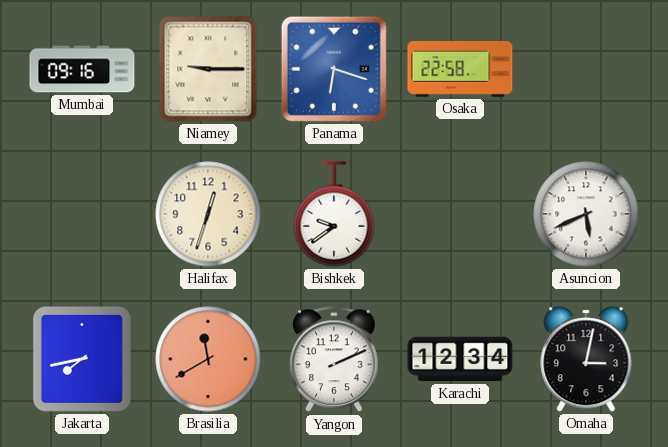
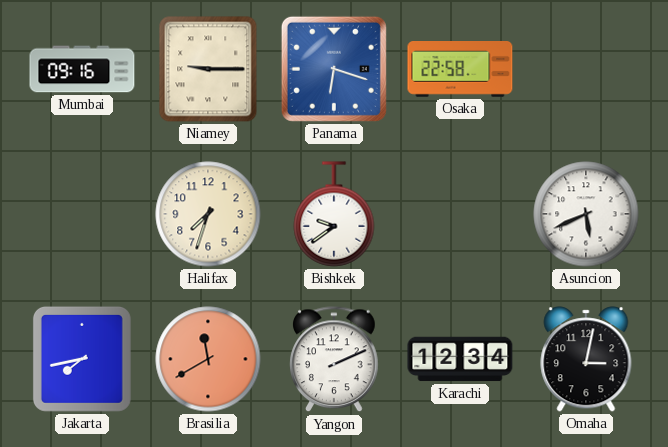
Halifax: 12:33 -> 7:33 (208, 214)
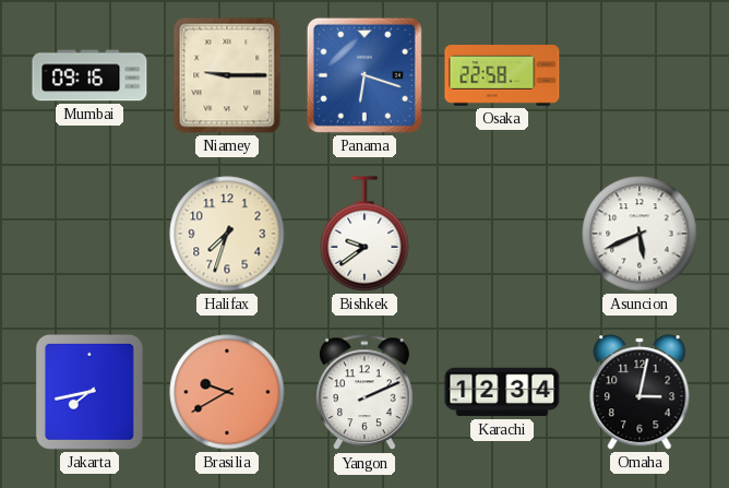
Brasilia: 11:40 -> 9:40 (227, 392)
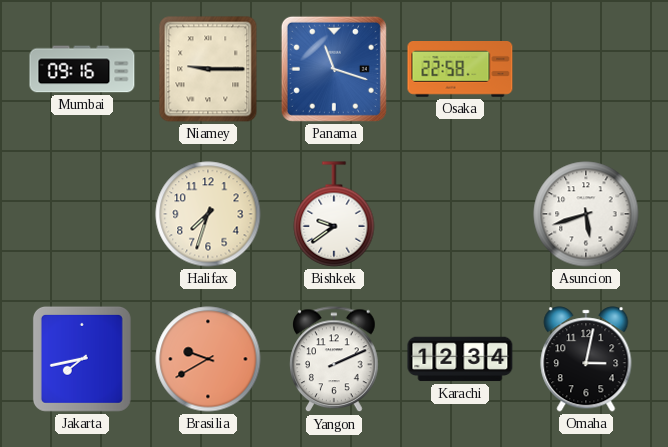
Panama: 6:18 -> 11:18 (334, 69)
Asuncion: 5:41 -> 5:42 (586, 214)
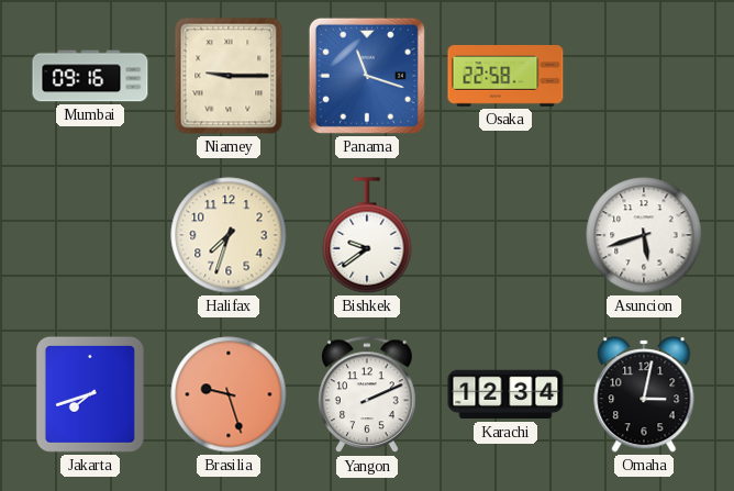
Jakarta: 7:43 -> 7:42 (90, 394)
Brasilia: 9:40 -> 9:27 (229, 394)
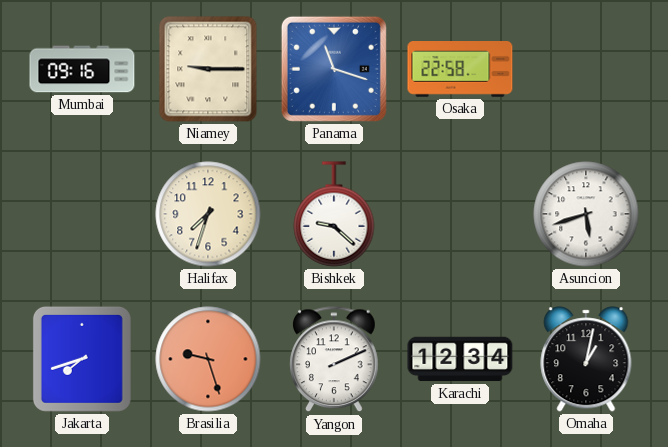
Bishkek: 9:39 -> 9:22 (334, 214)
Omaha: 3:02 -> 1:02 (586, 359)
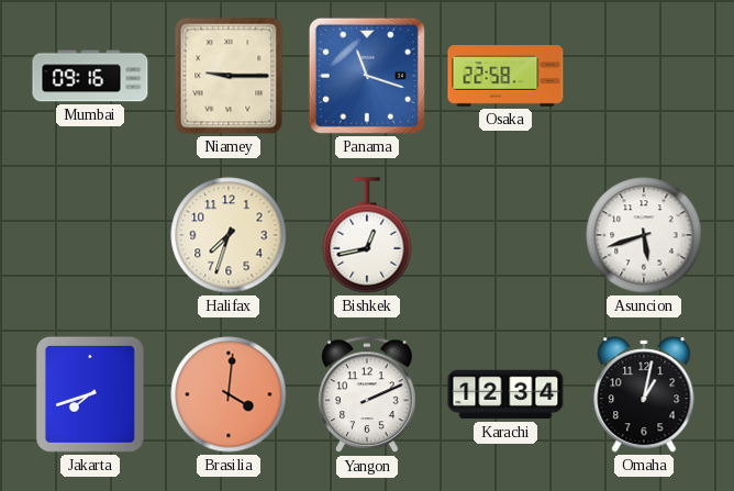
Bishkek: 9:22 -> 12:43 (367, 235)
Brasilia: 9:27 -> 4:01 (229, 394)
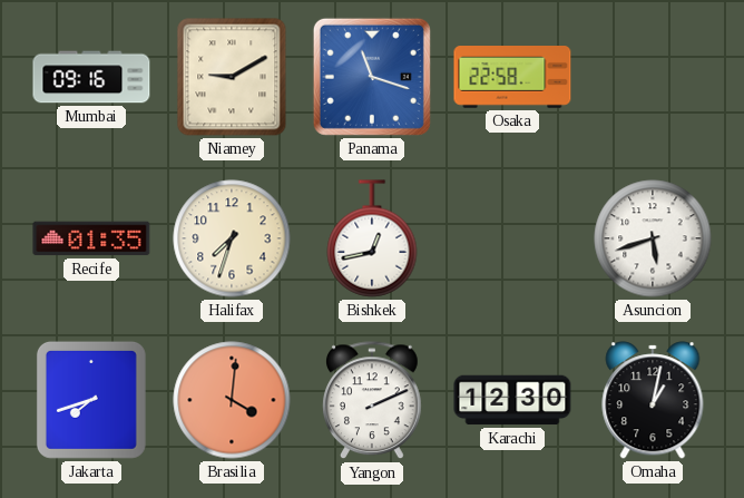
Niamey: 9:15 -> 9:10 (232, 77)
Recife: none -> 01:35 (91, 238)
Karachi: 12:34 -> 12:30 (512, 400)
